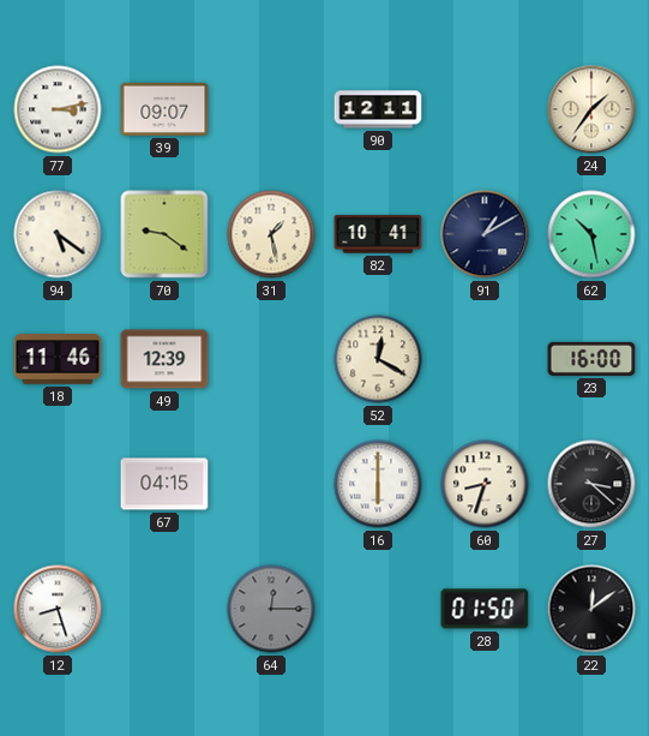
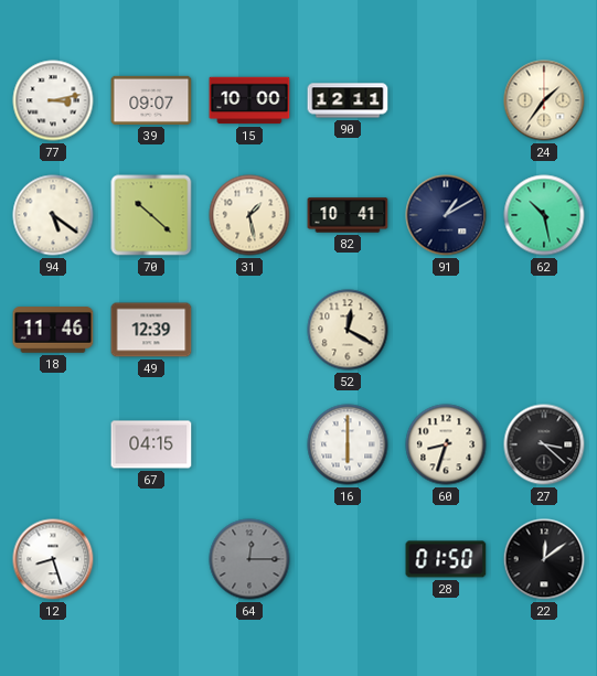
15: none -> 10:00 (249, 100)
70: 9:21 -> 10:22 (151, 215)
23: 16:00 -> none (591, 359)
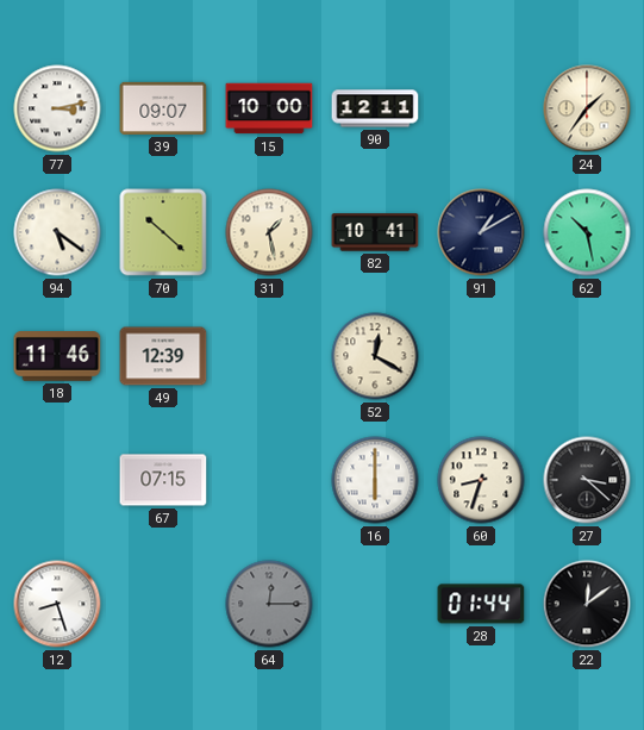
67: 04:15 -> 07:15 (163, 480)
28: 01:50 -> 01:44 (481, 604)
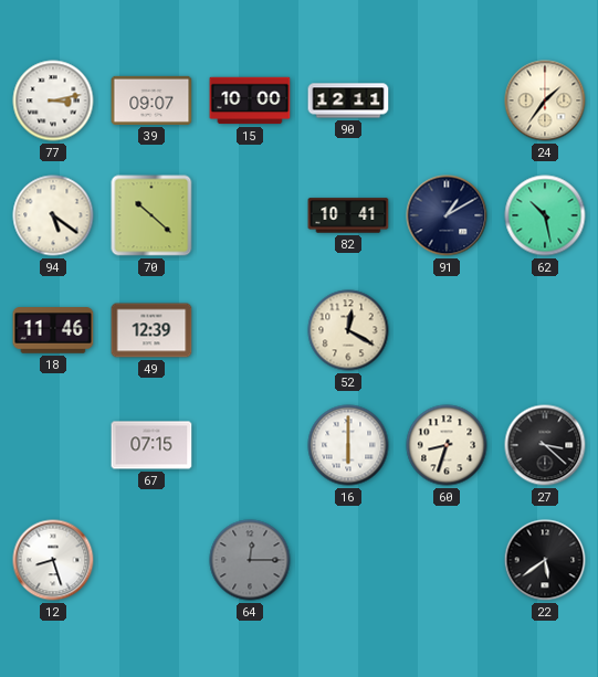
31: 1:28 -> none (269, 232)
28: 01:44 -> none (481, 604)
22: 12:09 -> 5:39 (545, 560)
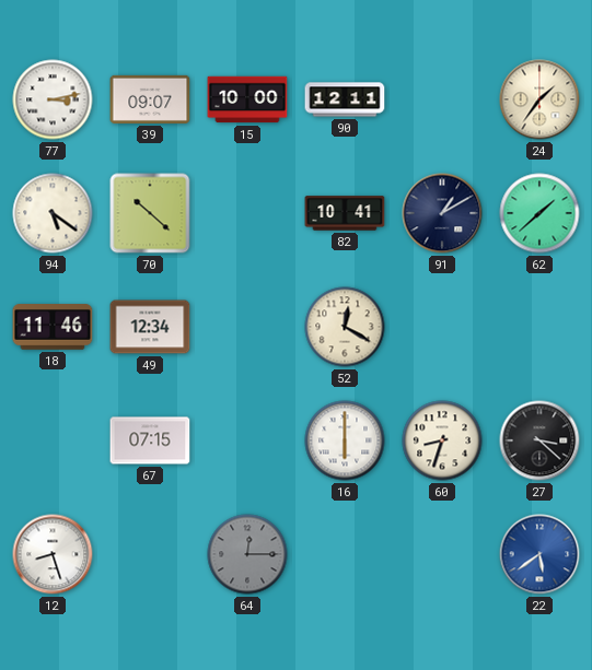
62: 10:28 -> 1:38 (539, 213)
49: 12:39 -> 12:34 (150, 327)
22 dial: black -> blue (539, 554)
